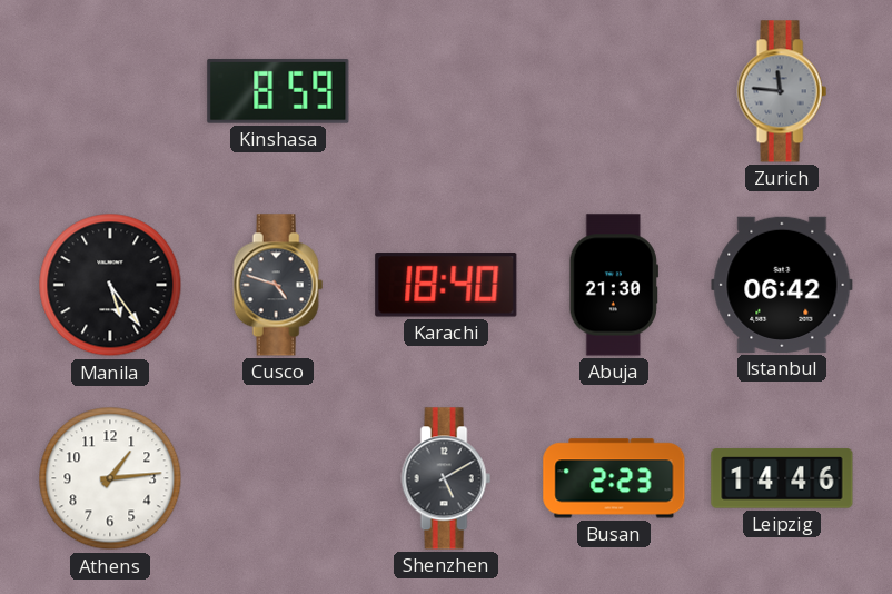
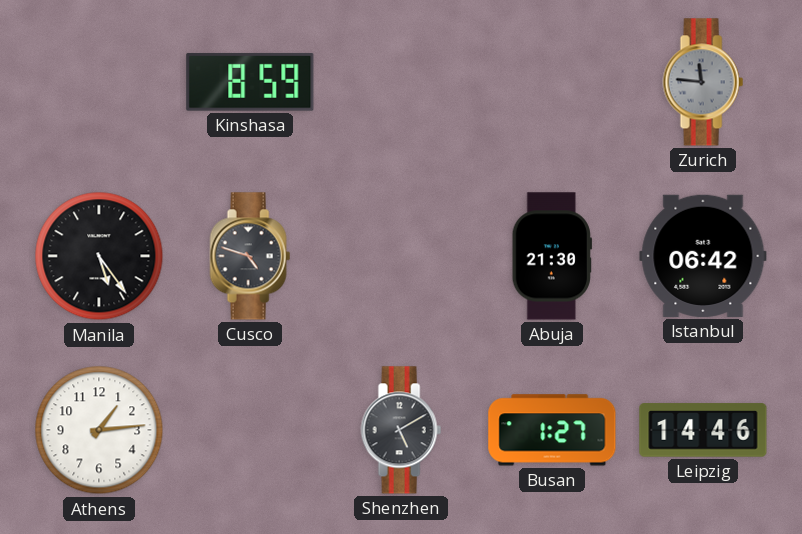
Karachi: 18:40 -> none (446, 285)
Busan: 2:23 -> 1:27 (552, 430)
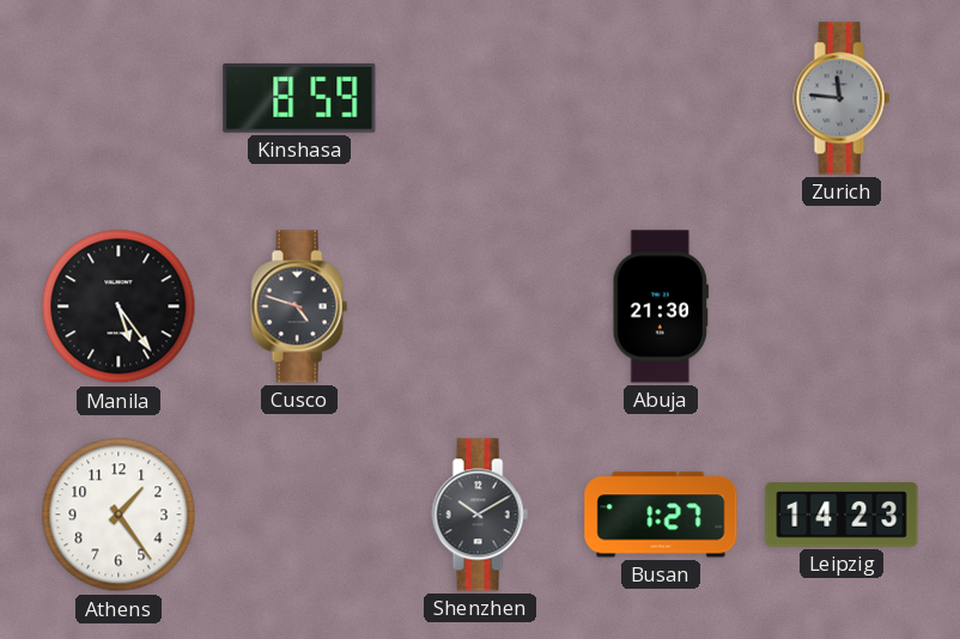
Istanbul: 06:42 -> none (703, 256)
Athens: 1:14 -> 1:24 (119, 515)
Shenzhen: 5:10 -> 10:10 (480, 515)
Leipzig: 14:46 -> 14:23 (841, 515)
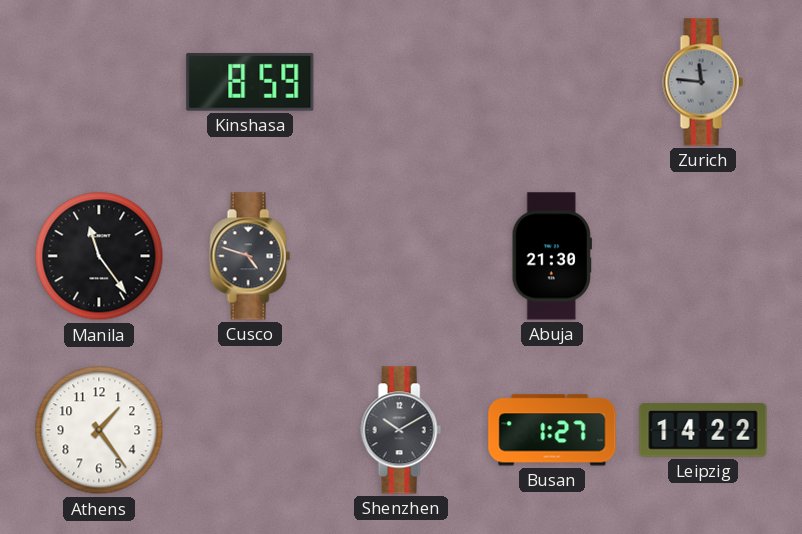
Manila: 5:24 -> 11:24 (99, 256)
Leipzig: 14:23 -> 14:22 (703, 430)
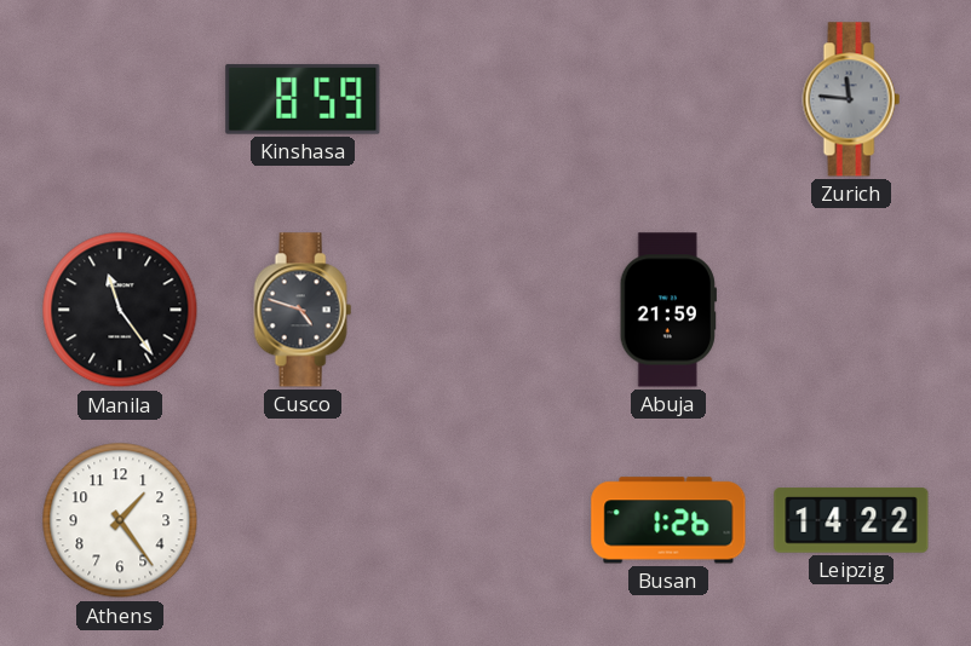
Abuja: 21:30 -> 21:59 (668, 310)
Shenzhen: 10:10 -> none (401, 430)
Busan: 1:27 -> 1:26 (668, 520)
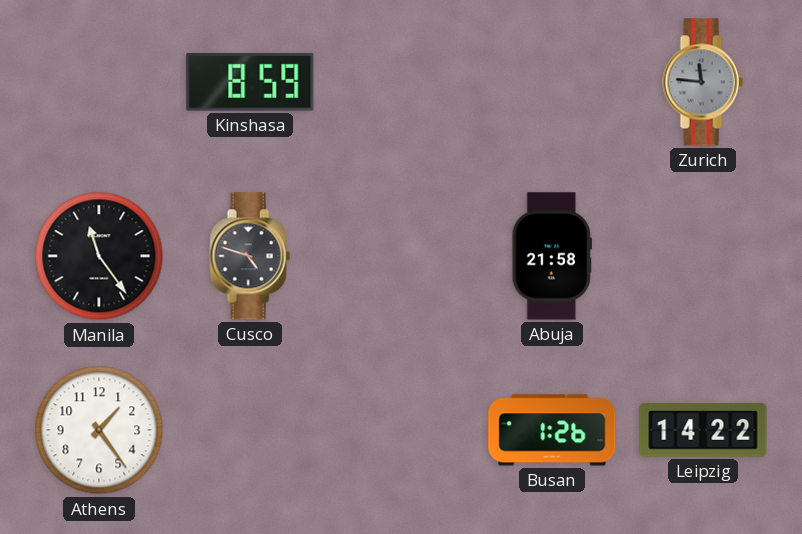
Abuja: 21:59 -> 21:58 (552, 256)
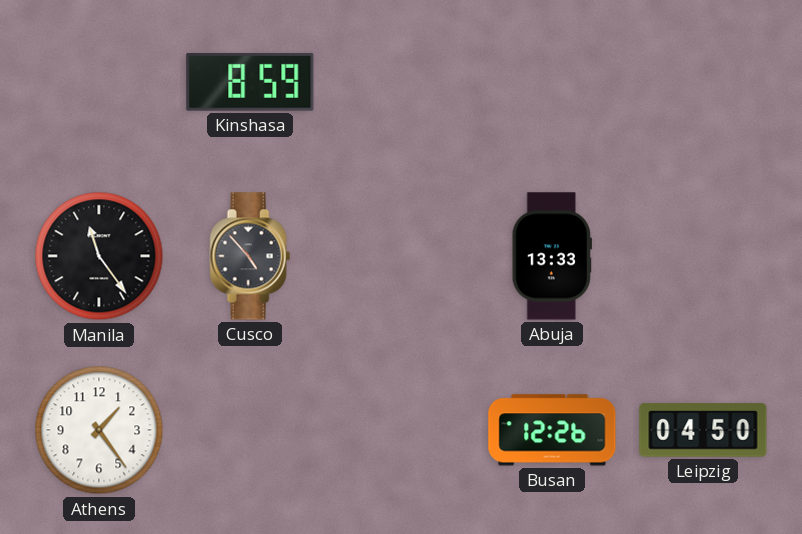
Zurich: 11:46 -> none (703, 82)
Cusco: 4:48 -> 4:53 (250, 256)
Abuja: 21:58 -> 13:33 (552, 256)
Busan: 1:26 -> 12:26 (552, 430)
Leipzig: 14:22 -> 04:50 (703, 430)
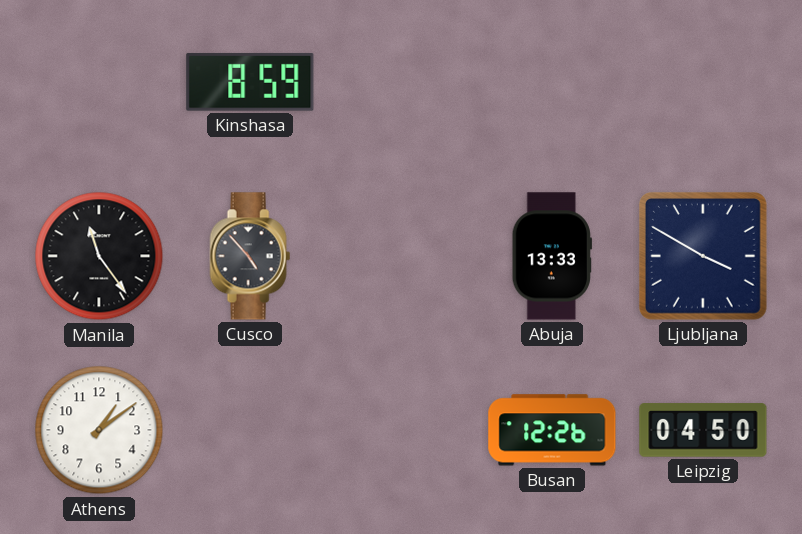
Ljubljana: none -> 3:50 (703, 256)
Athens: 1:24 -> 1:09 (99, 430)
